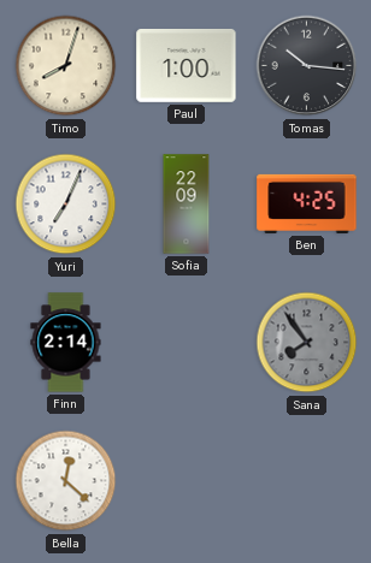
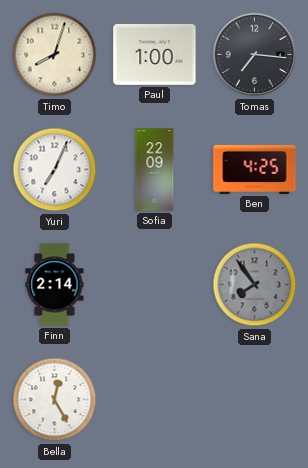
Tomas: 10:16 -> 7:16 (255, 55)
Bella: 12:22 -> 12:25 (55, 400)
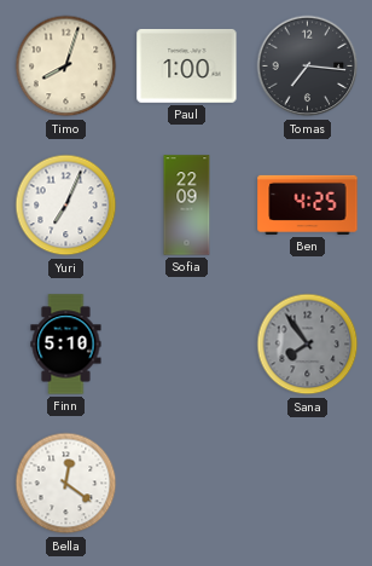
Finn: 2:14 -> 5:10 (66, 345)
Bella: 12:25 -> 12:21 (66, 484)
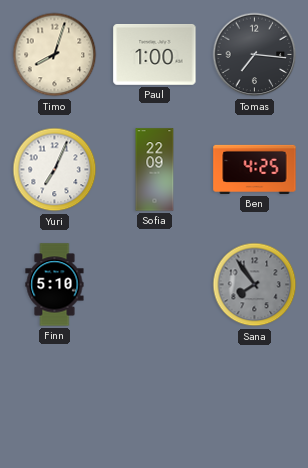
Bella: 12:21 -> none (66, 484)
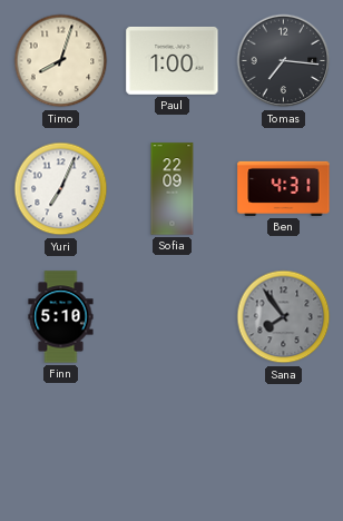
Ben: 4:25 -> 4:31 (284, 188)
